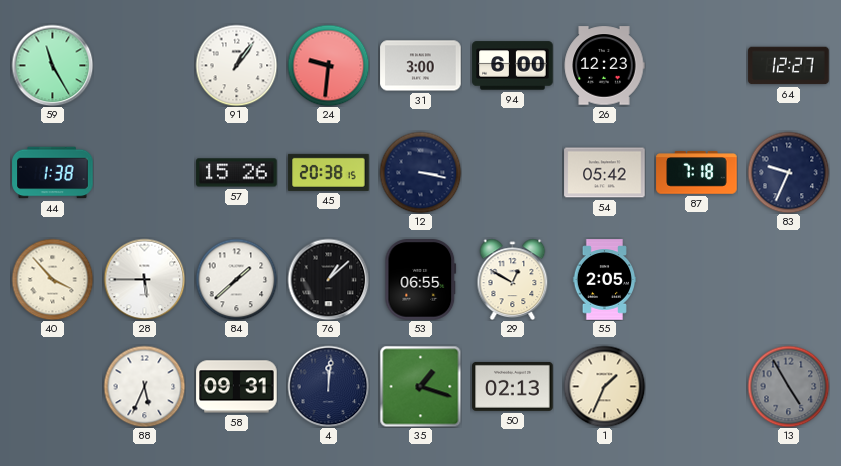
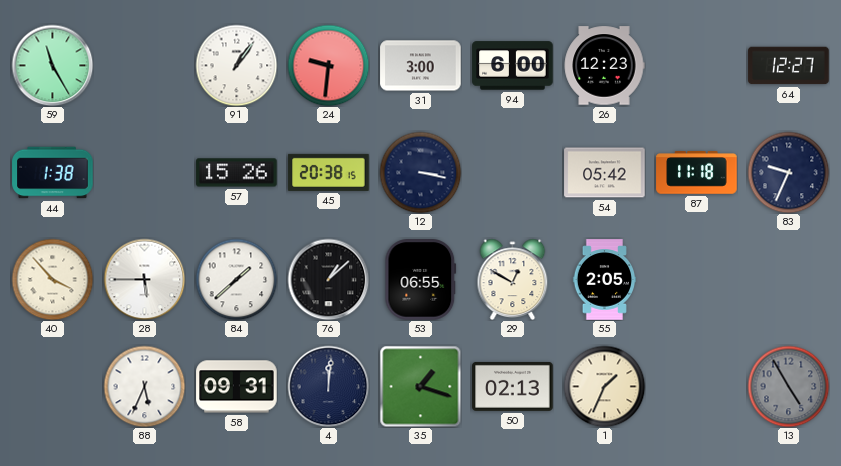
87: 7:18 -> 11:18 (697, 173)
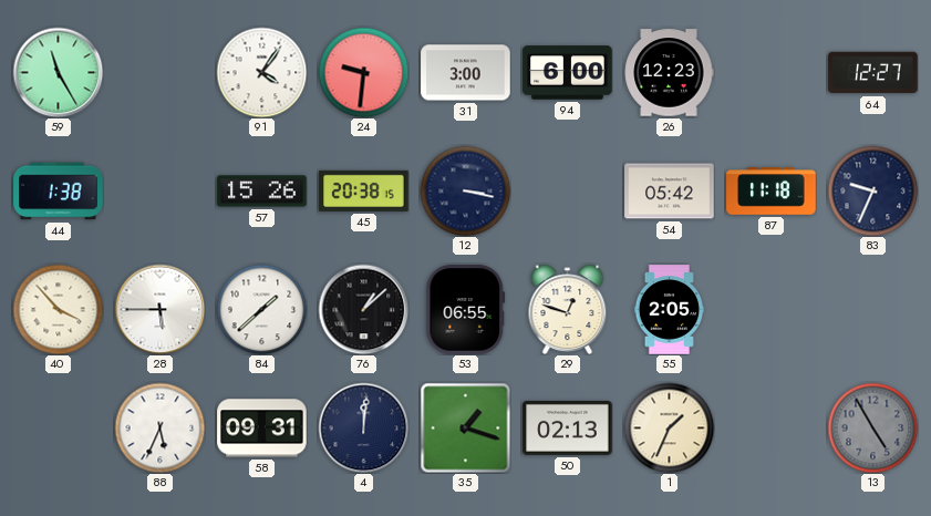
91: 1:06 -> 4:06 (261, 72)
29: 12:50 -> 12:48 (568, 309)
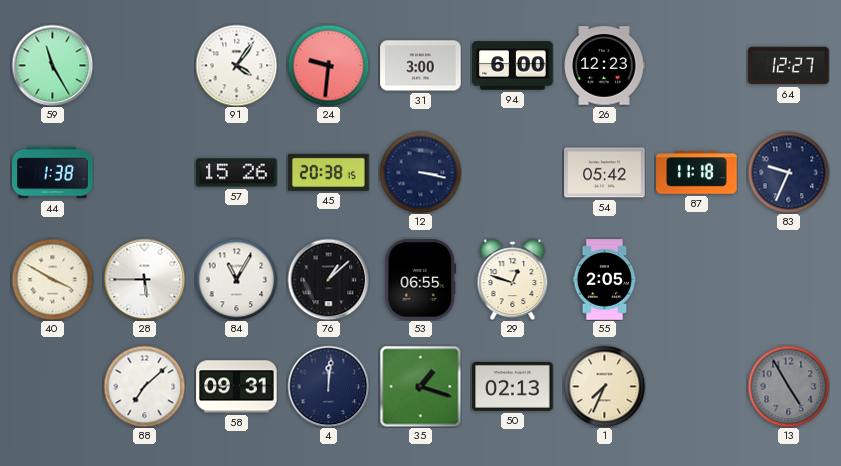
40: 3:53 -> 3:50 (52, 279)
84: 1:38 -> 11:05 (236, 279)
88: 5:34 -> 7:08 (144, 386)
1: 1:34 -> 7:34 (604, 386)
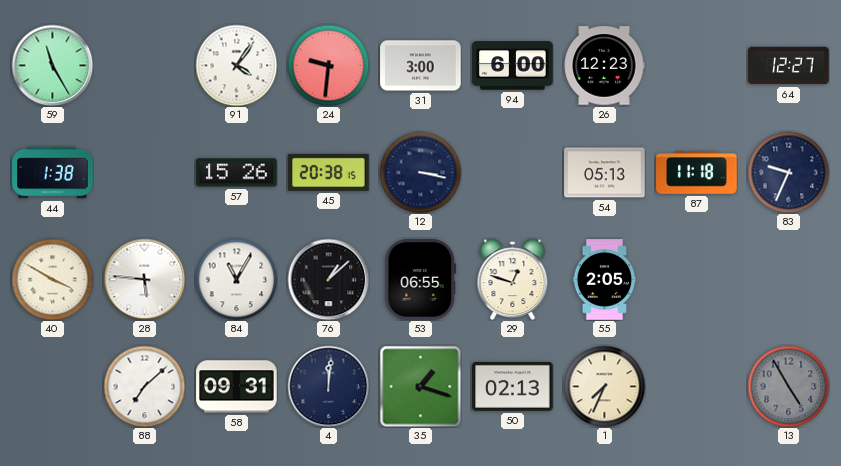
54: 05:42 -> 05:13 (605, 173)
28: 5:45 -> 5:46 (144, 279)
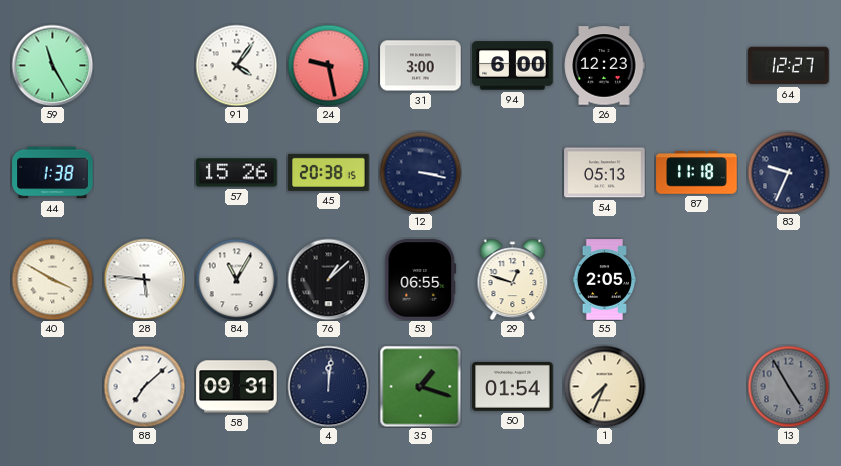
24: 9:31 -> 9:28 (328, 65)
50: 02:13 -> 01:54 (513, 386)
